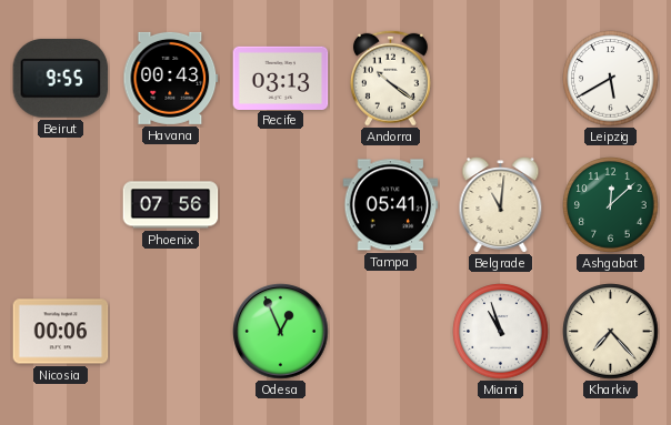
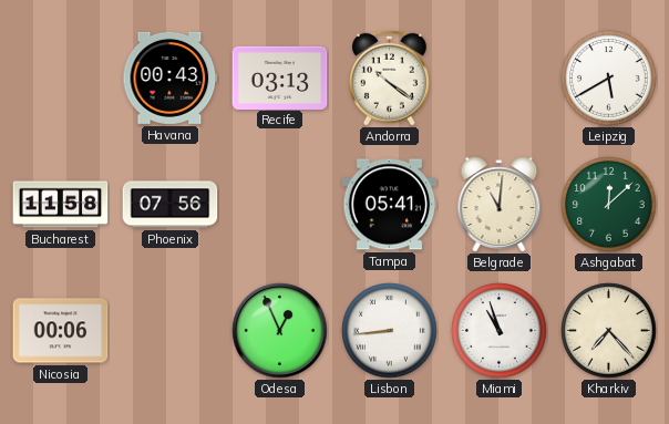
Beirut: 9:55 -> none (61, 78)
Bucharest: none -> 11:58 (61, 205)
Lisbon: none -> 8:44 (390, 331)
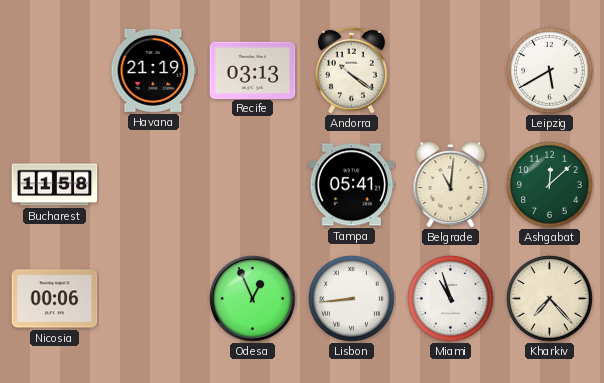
Havana: 00:43 -> 21:19 (154, 70)
Phoenix: 07:56 -> none (171, 205)
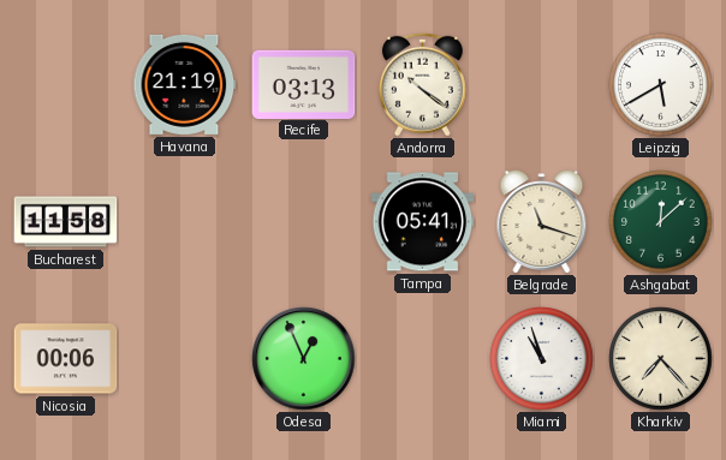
Belgrade: 11:01 -> 11:18 (542, 222)
Lisbon: 8:44 -> none (352, 299)
